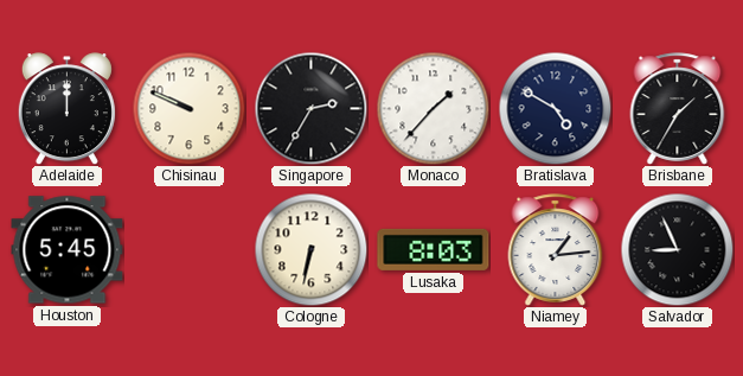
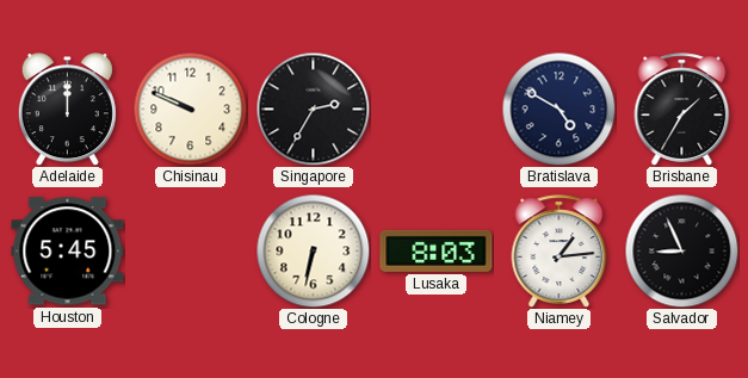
Monaco: 1:37 -> none (433, 108)
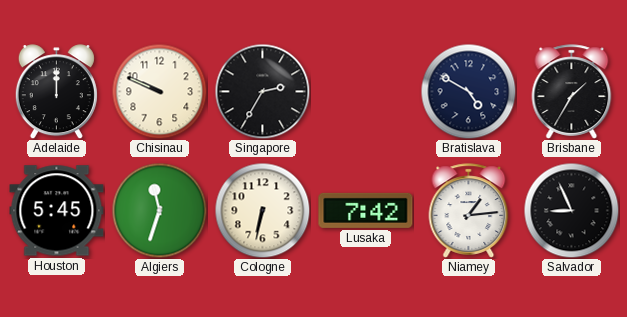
Algiers: none -> 11:33 (159, 210)
Lusaka: 8:03 -> 7:42 (366, 210)
